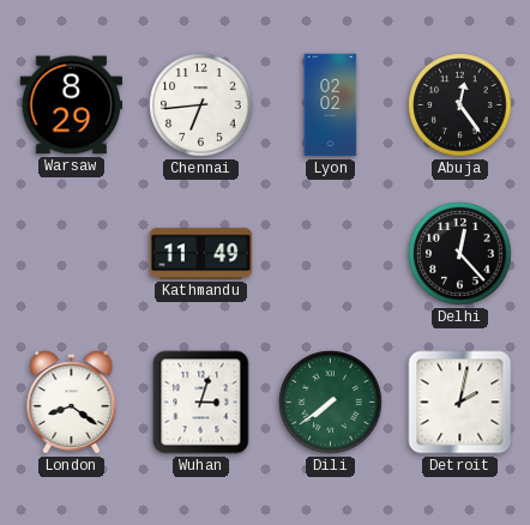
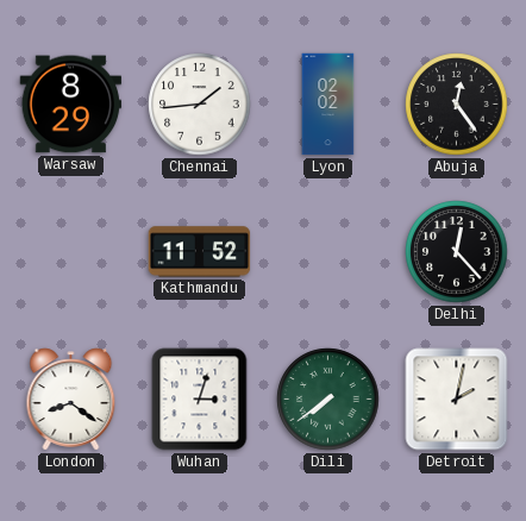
Chennai: 6:44 -> 1:44 (200, 105)
Kathmandu: 11:49 -> 11:52 (200, 252)
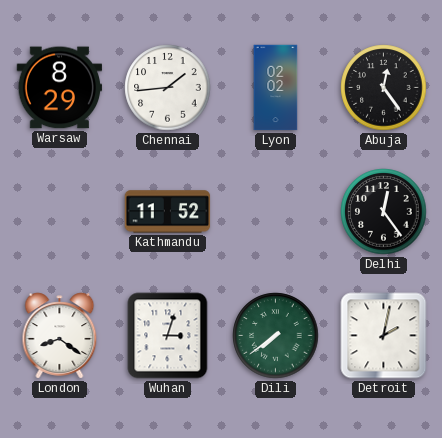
Delhi: 12:23 -> 12:24 (384, 212)
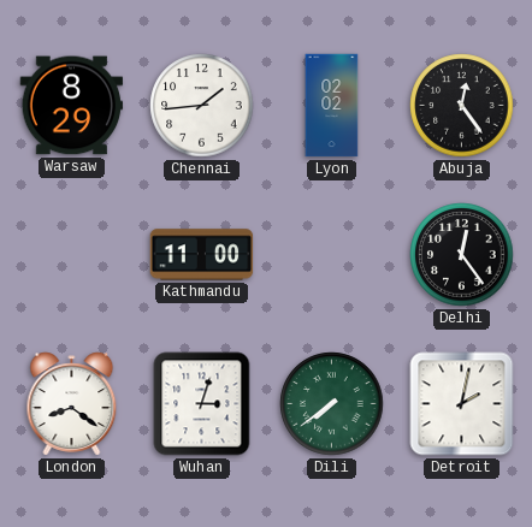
Kathmandu: 11:52 -> 11:00 (202, 255)
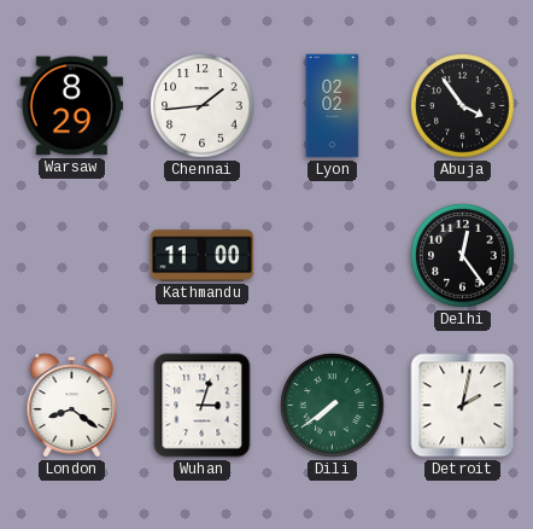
Abuja: 12:24 -> 3:54 (463, 106)
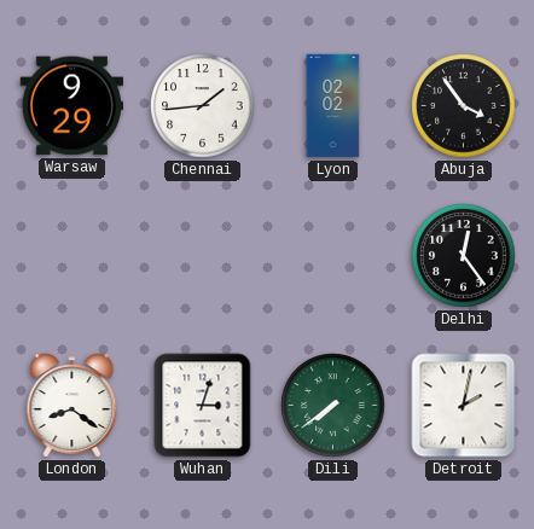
Warsaw: 8:29 -> 9:29 (72, 106)
Kathmandu: 11:00 -> none (203, 256)
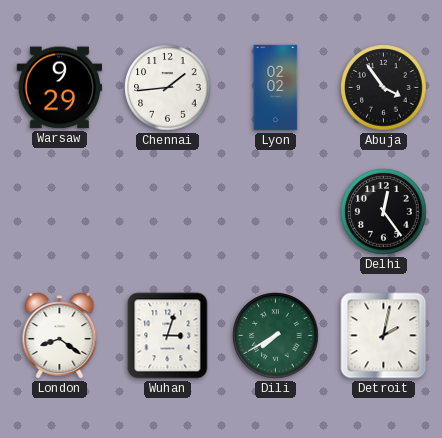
Dili: 7:39 -> 7:40 (276, 336)
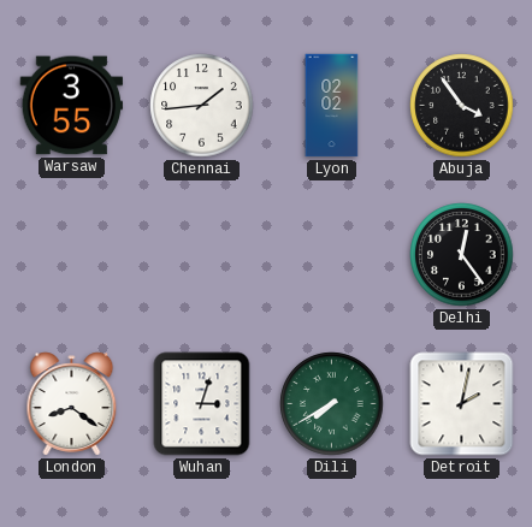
Warsaw: 9:29 -> 3:55 (72, 106)
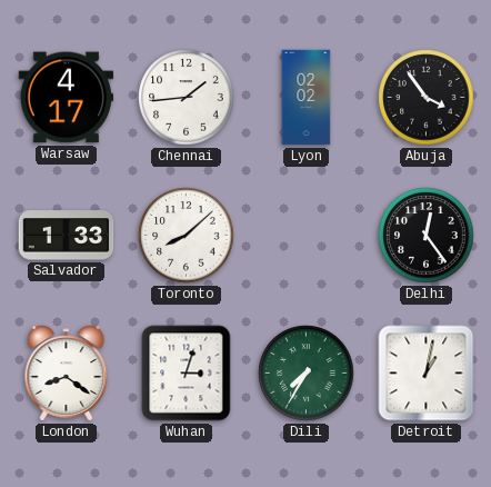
Warsaw: 3:55 -> 4:17 (67, 98)
Salvador: none -> 1:33 (67, 236)
Toronto: none -> 8:08 (187, 236)
Dili: 7:40 -> 7:35 (307, 374)
Detroit: 2:02 -> 1:02 (427, 374)
